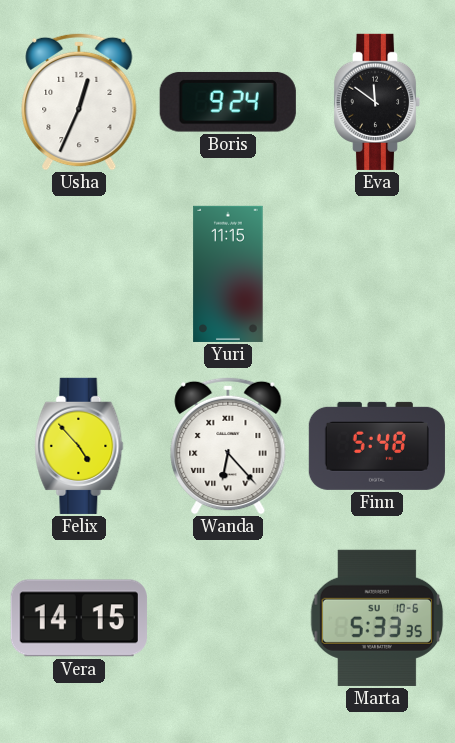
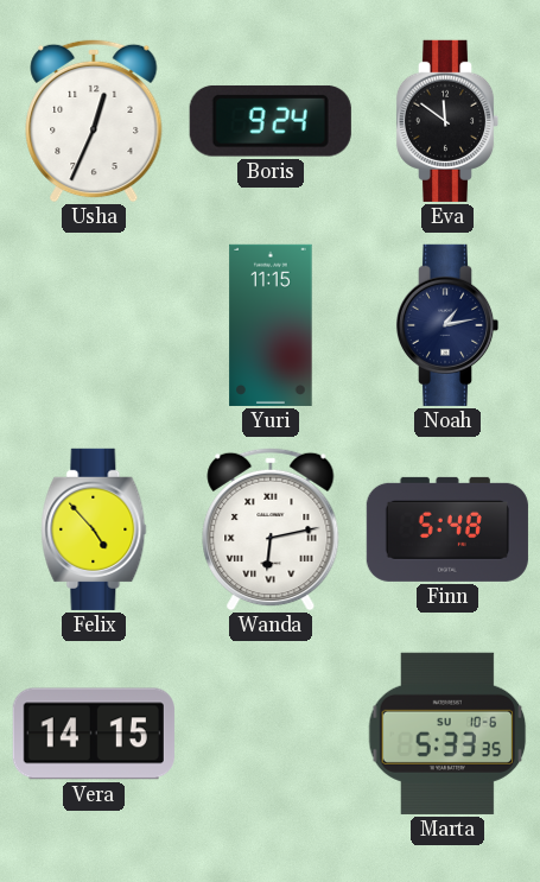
Noah: none -> 1:13 (447, 325)
Wanda: 6:23 -> 6:13 (271, 529)
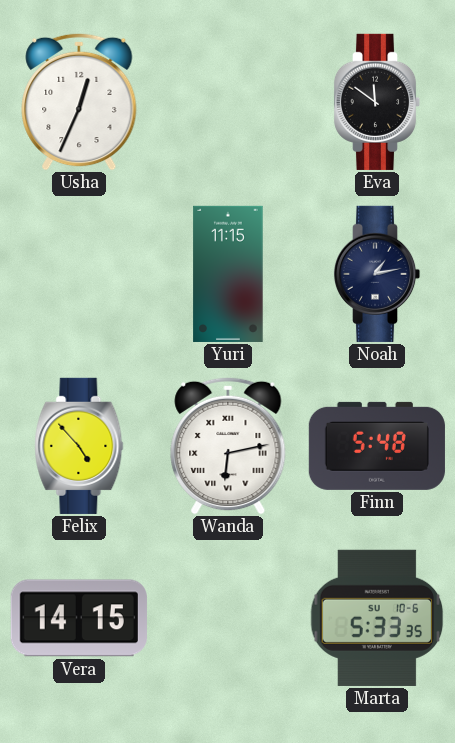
Boris: 9:24 -> none (271, 121)
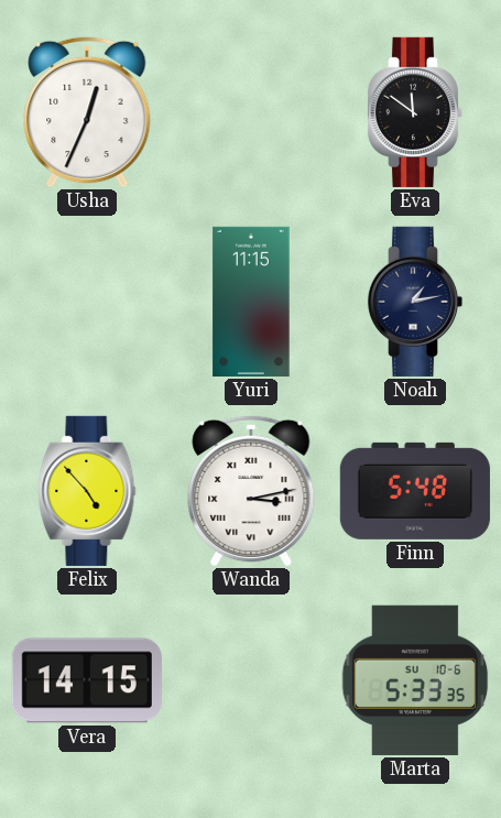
Wanda: 6:13 -> 3:13 (251, 491)
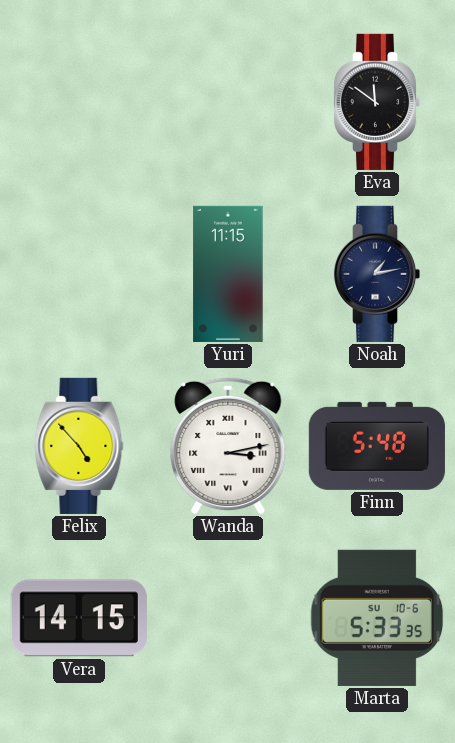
Usha: 12:34 -> none (87, 112)
